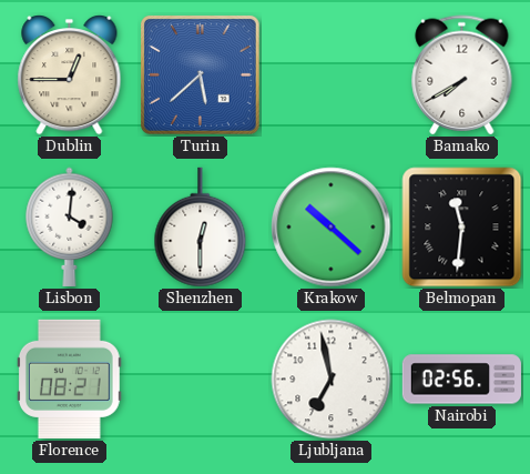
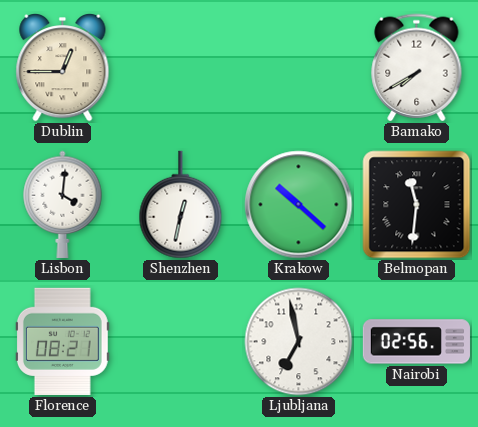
Turin: 5:38 -> none (200, 74)
Shenzhen: 12:30 -> 12:32 (181, 205)
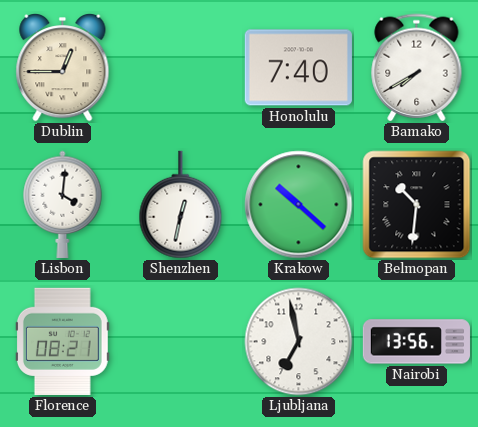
Honolulu: none -> 7:40 (298, 68)
Belmopan: 11:31 -> 10:31 (417, 205)
Nairobi: 02:56 -> 13:56 (416, 342)
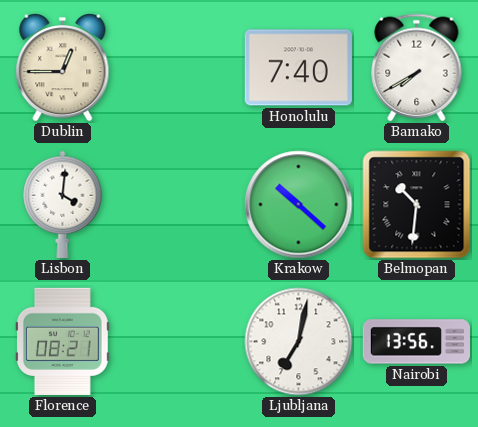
Shenzhen: 12:32 -> none (181, 205)
Ljubljana: 6:58 -> 7:02 (299, 342)
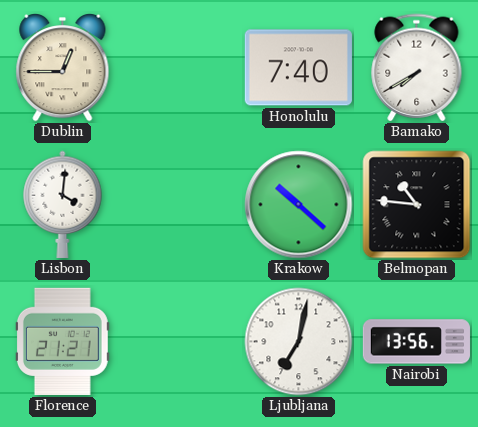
Belmopan: 10:31 -> 10:46 (417, 205)
Florence: 08:21 -> 21:21 (62, 341)
